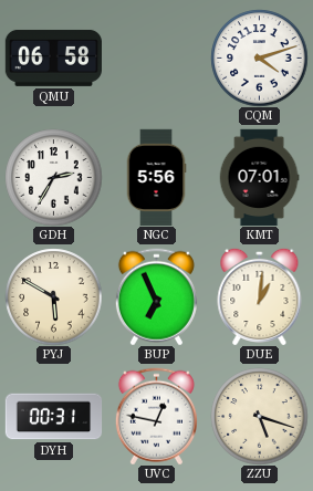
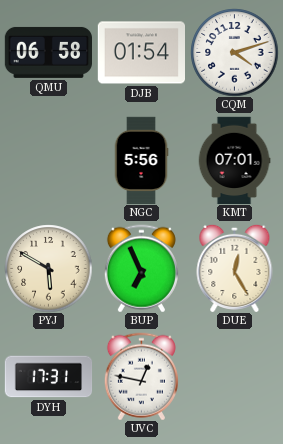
DJB: none -> 01:54 (141, 53)
GDH: 2:35 -> none (53, 177)
DUE: 1:01 -> 12:25 (235, 268)
DYH: 00:31 -> 17:31 (48, 377)
ZZU: 5:18 -> none (259, 416)
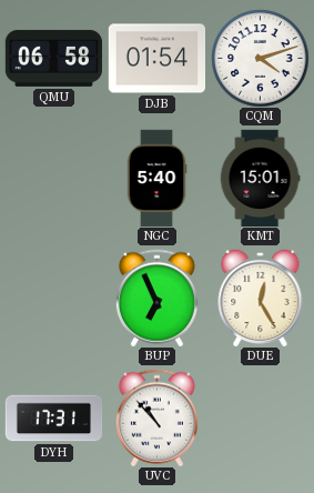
NGC: 5:56 -> 5:40 (156, 178)
KMT: 07:01 -> 15:01 (260, 178)
PYJ: 5:50 -> none (48, 268)
UVC: 12:47 -> 10:53 (156, 417)
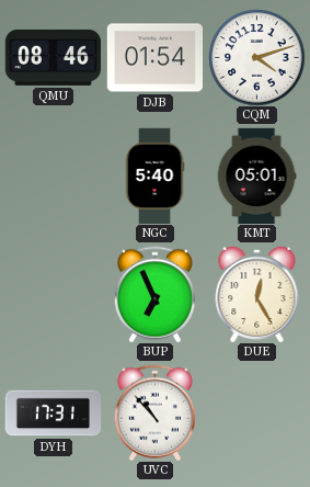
QMU: 06:58 -> 08:46 (53, 57)
KMT: 15:01 -> 05:01 (256, 175)
